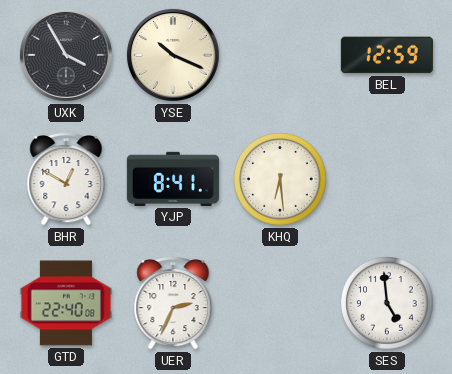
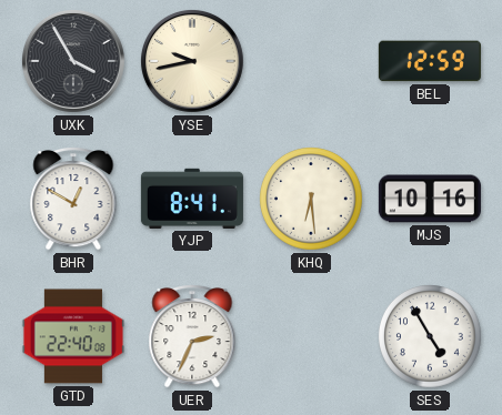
YSE: 10:19 -> 9:43 (192, 61)
MJS: none -> 10:16 (430, 199)
SES: 4:59 -> 4:55 (431, 337)
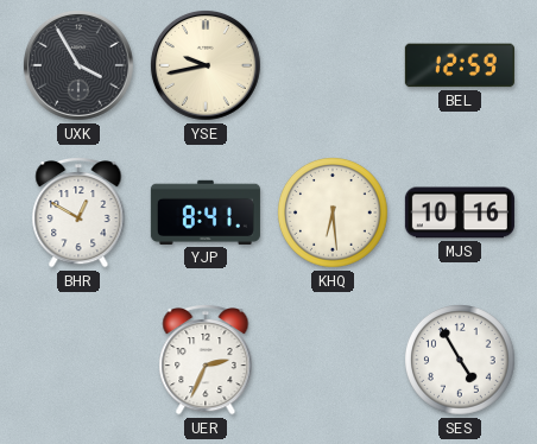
GTD: 22:40 -> none (73, 336)
